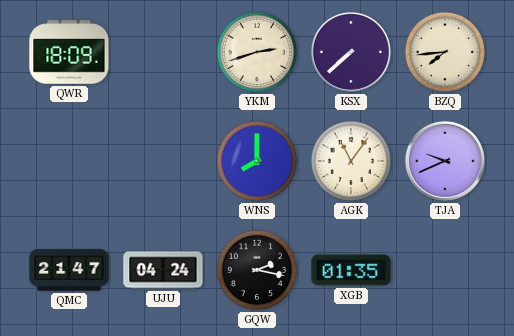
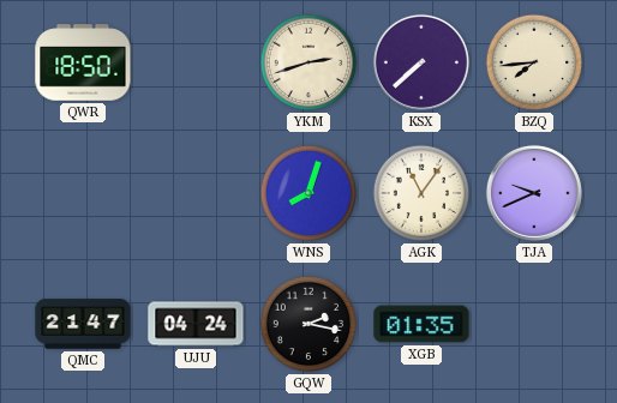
QWR: 18:09 -> 18:50 (83, 62)
WNS: 8:00 -> 8:03 (308, 193)
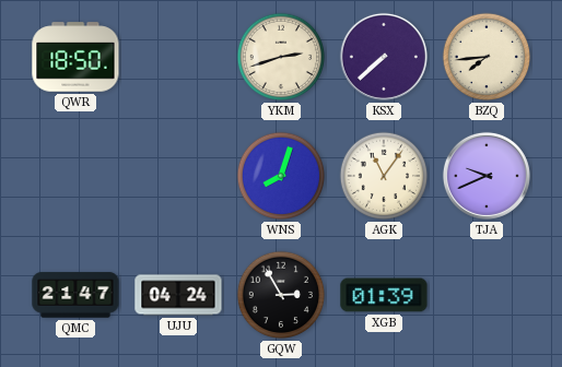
GQW: 2:17 -> 2:55 (281, 295)
XGB: 01:35 -> 01:39 (384, 295)
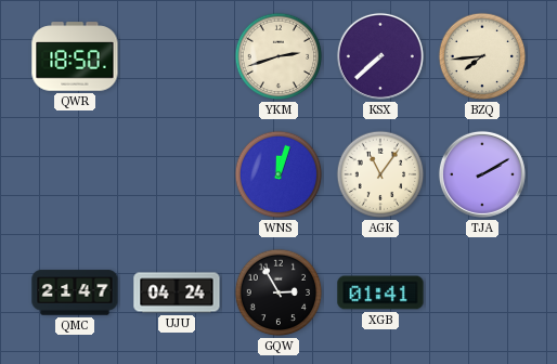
WNS: 8:03 -> 12:03 (278, 174)
TJA: 9:41 -> 2:10 (482, 174)
XGB: 01:39 -> 01:41 (380, 292)
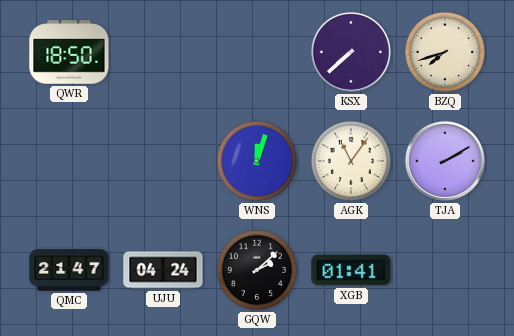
YKM: 2:42 -> none (278, 56)
BZQ: 7:44 -> 7:42 (445, 52)
GQW: 2:55 -> 2:08 (257, 270)
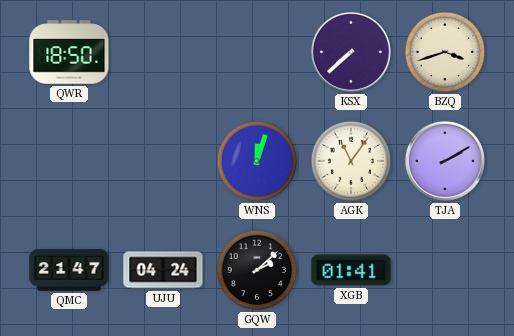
BZQ: 7:42 -> 3:42 (445, 52)
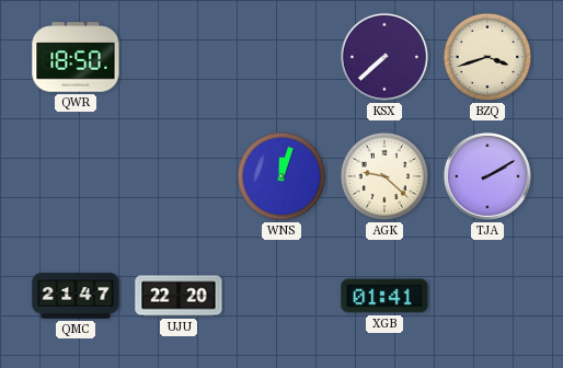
AGK: 11:06 -> 9:22 (384, 176)
UJU: 04:24 -> 22:20 (179, 296)
GQW: 2:08 -> none (257, 270)
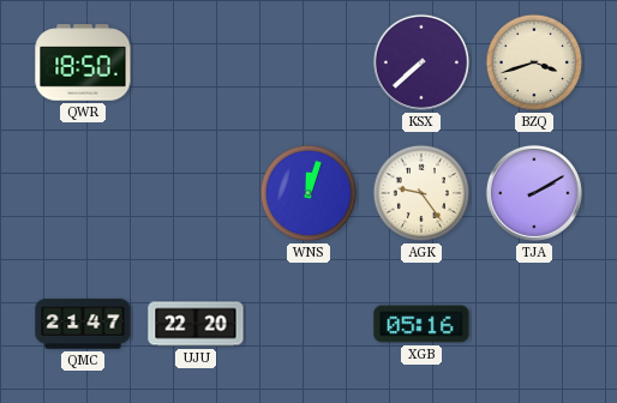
AGK: 9:22 -> 9:24 (421, 193)
XGB: 01:41 -> 05:16 (421, 324)
